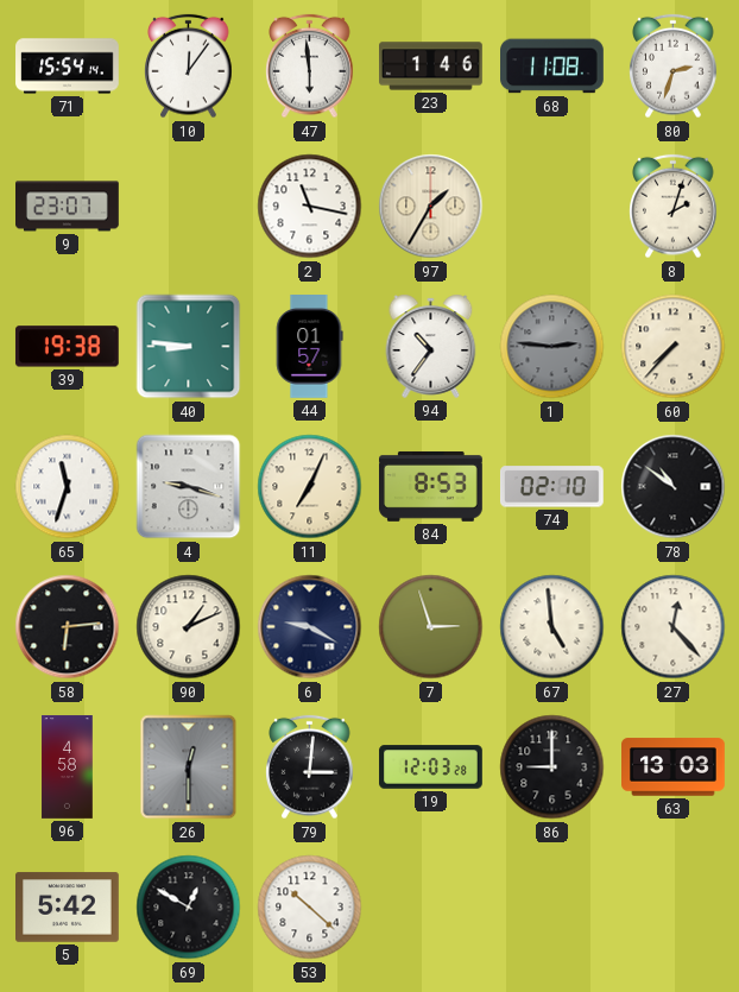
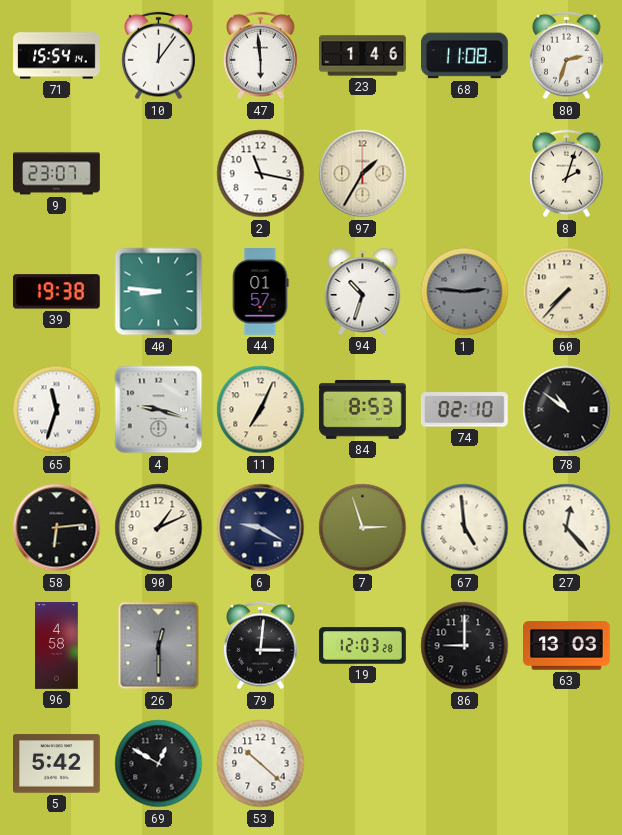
94: 10:36 -> 10:33 (363, 291)
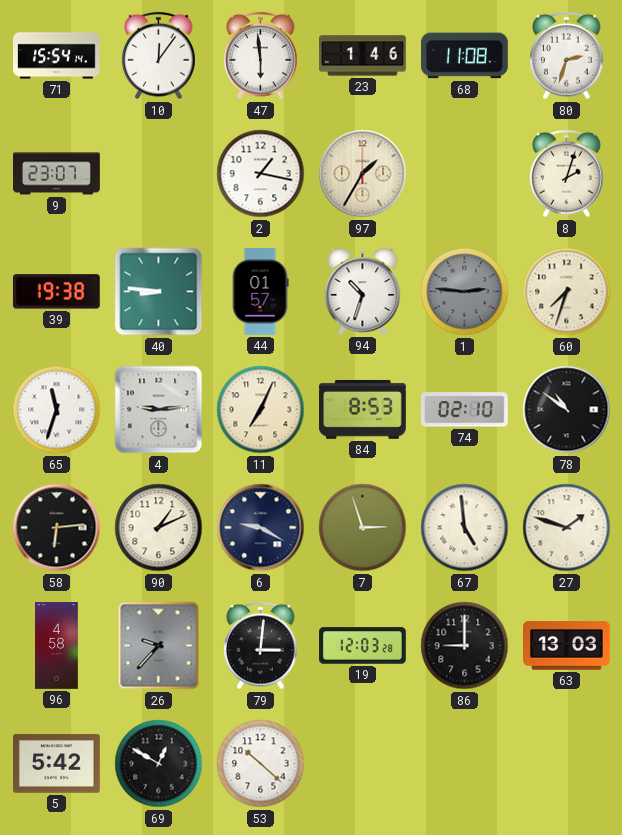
2: 11:17 -> 1:17 (261, 174)
60: 7:37 -> 7:33 (567, 292)
4: 9:18 -> 9:14 (159, 410)
27: 12:23 -> 1:48 (567, 528)
26: 12:30 -> 9:37 (159, 646)
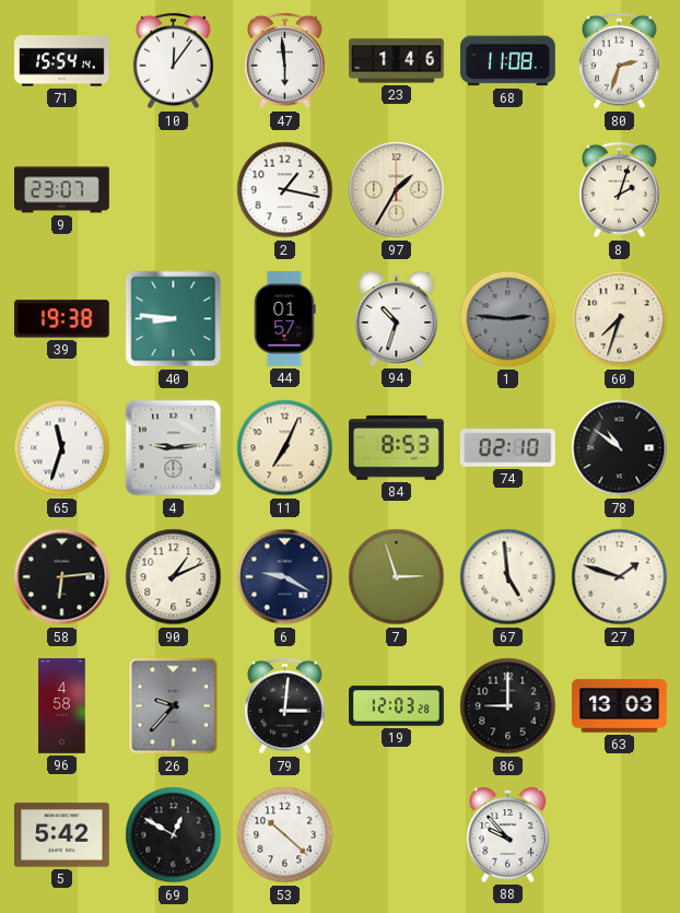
88: none -> 9:53 (508, 834)
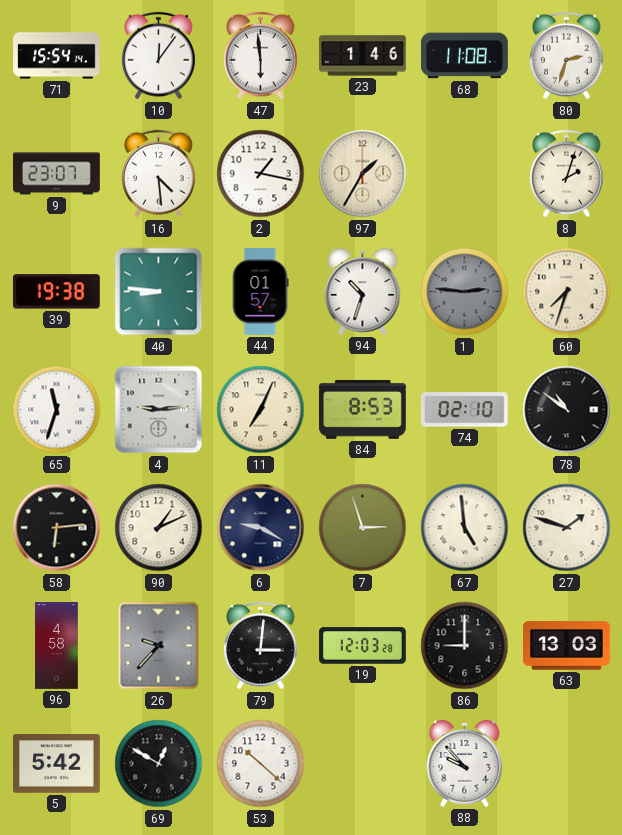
16: none -> 4:29 (159, 174)
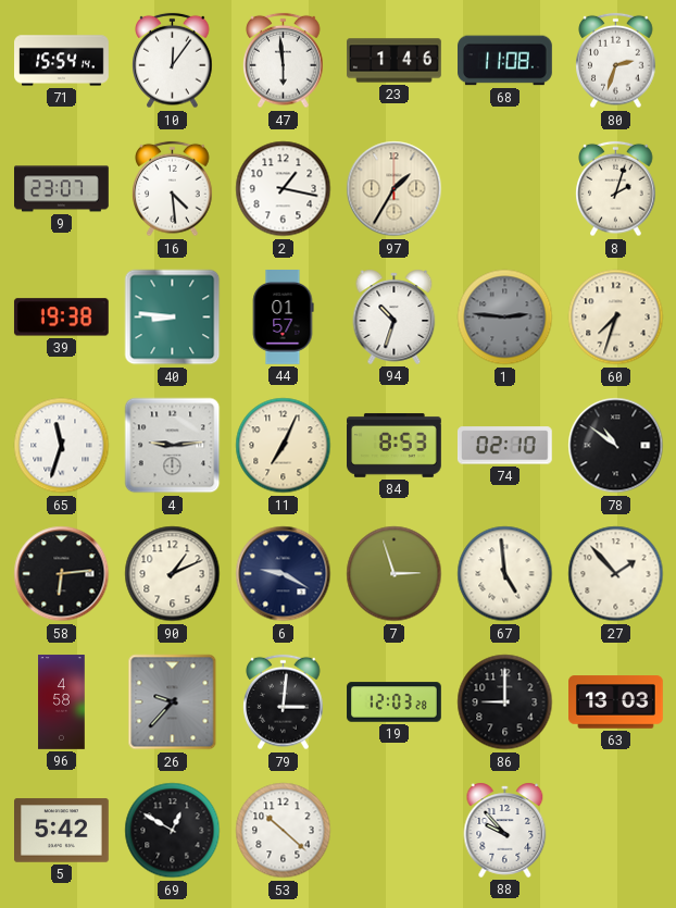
27: 1:48 -> 1:53 (616, 574)
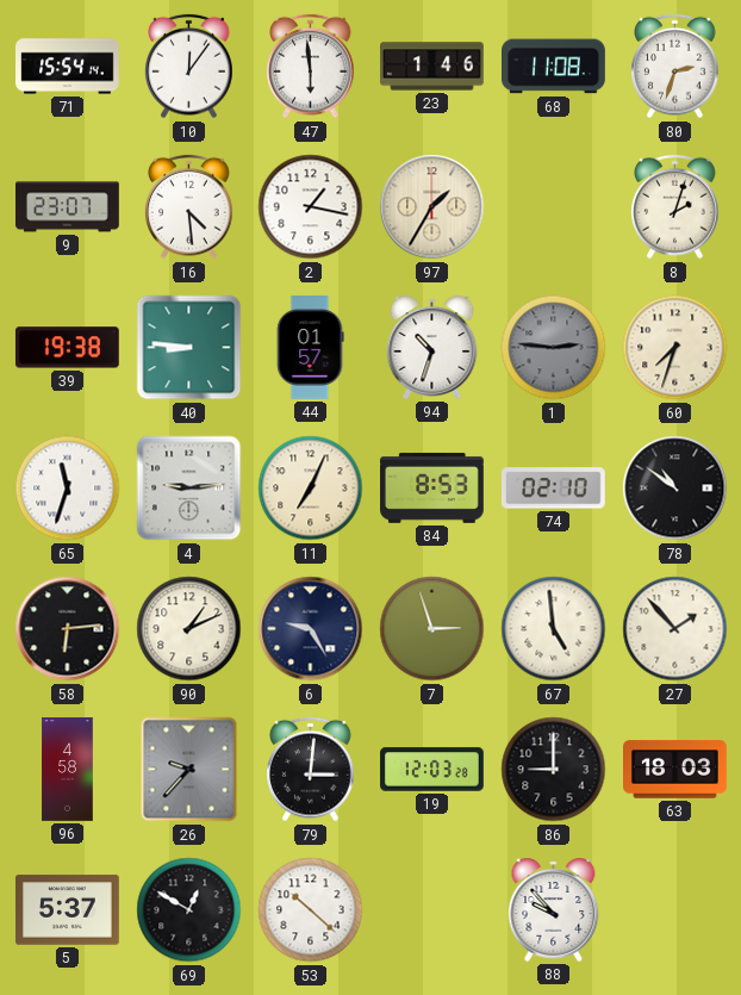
6: 9:20 -> 9:25 (311, 629)
63: 13:03 -> 18:03 (675, 770)
5: 5:42 -> 5:37 (68, 910)
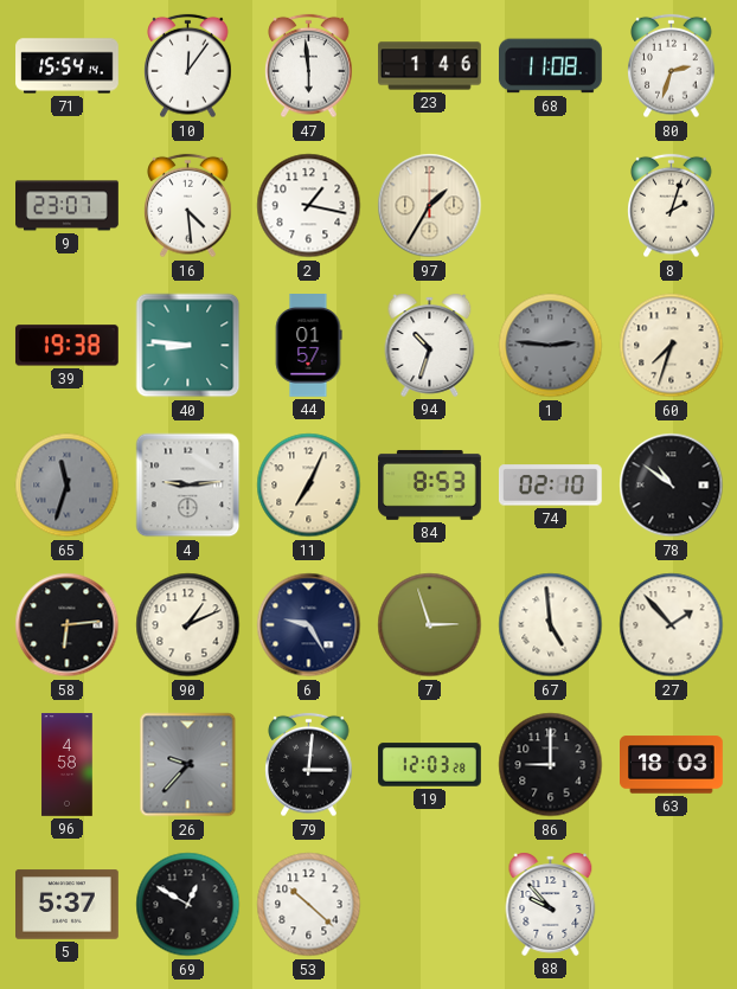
65 dial: white -> grey (68, 486)
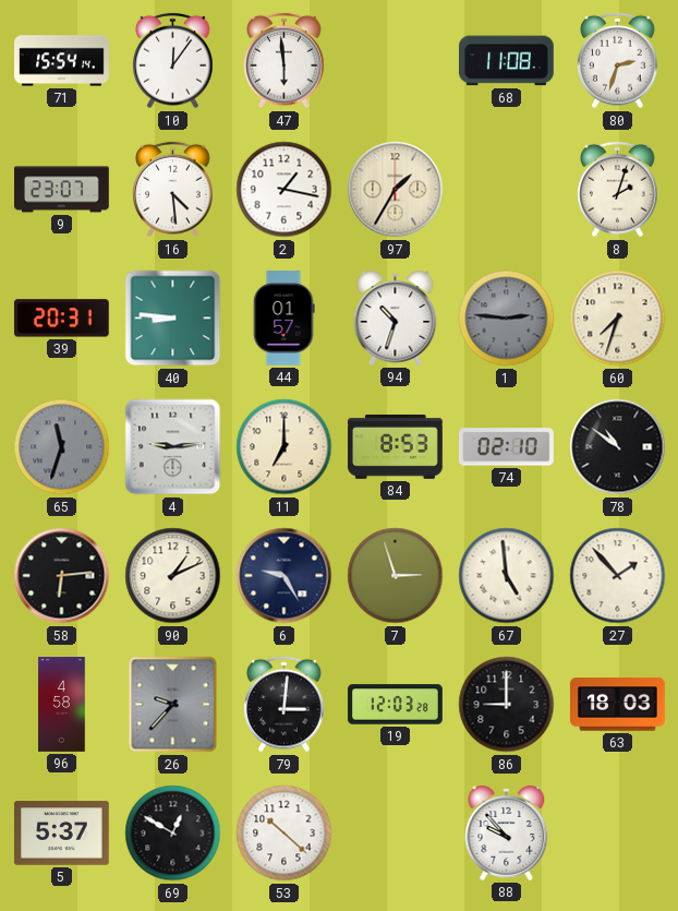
23: 1:46 -> none (430, 66)
39: 19:38 -> 20:31 (61, 319)
11: 7:04 -> 7:00 (284, 447)
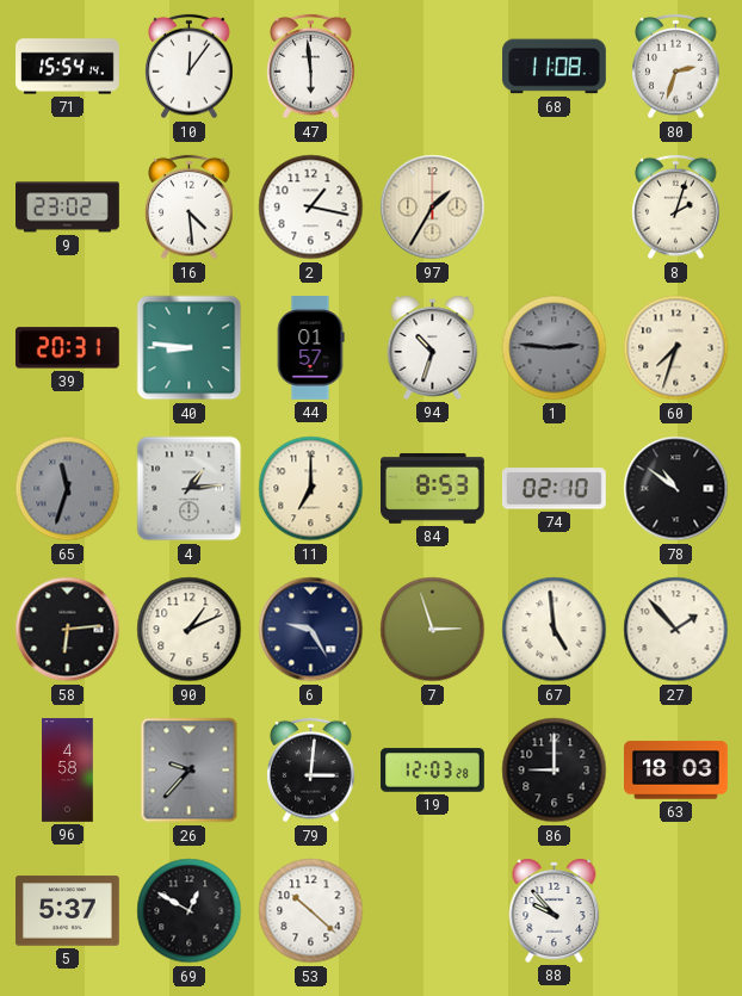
9: 23:07 -> 23:02 (68, 208)
4: 9:14 -> 1:14 (190, 489)
